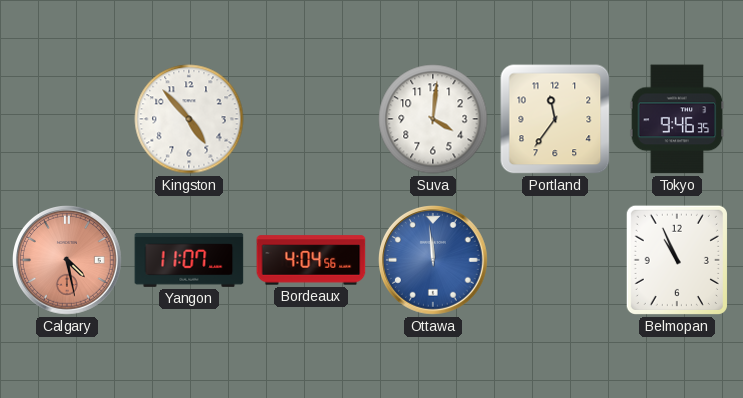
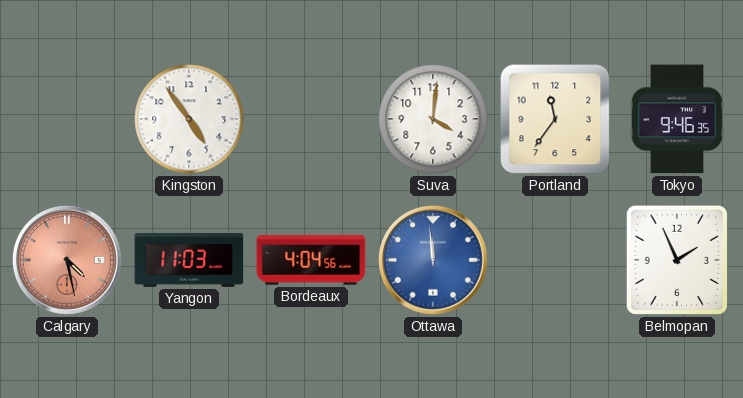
Kingston: 4:53 -> 4:54 (189, 119)
Yangon: 11:07 -> 11:03 (189, 260)
Belmopan: 10:56 -> 1:56 (677, 260)
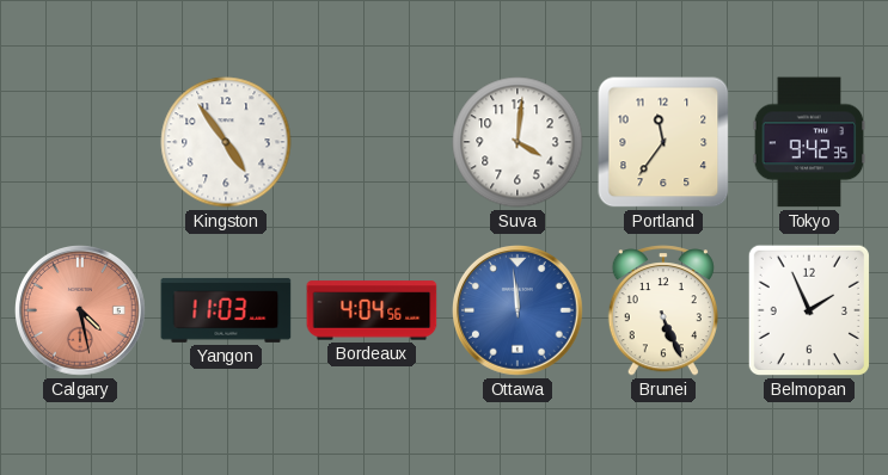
Tokyo: 9:46 -> 9:42 (809, 142)
Brunei: none -> 5:26 (663, 310)
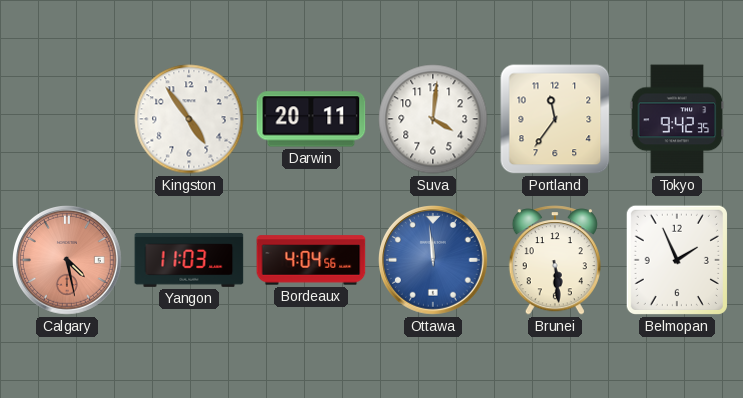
Darwin: none -> 20:11 (311, 119)
Brunei: 5:26 -> 5:29 (555, 260)
